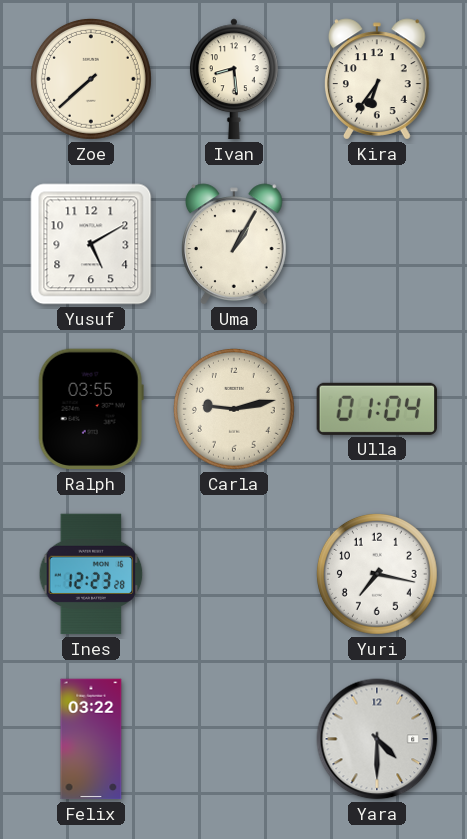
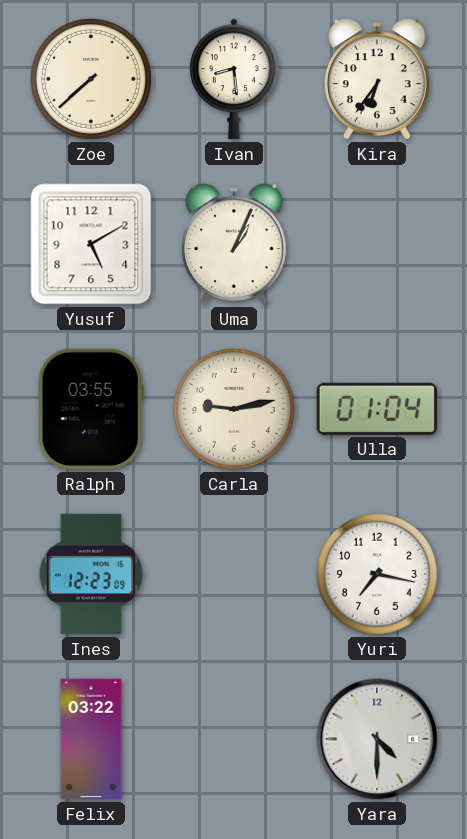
Uma: 1:05 -> 1:04 (235, 244)
Ines: 12:23:28 -> 12:23:09 (91, 574)
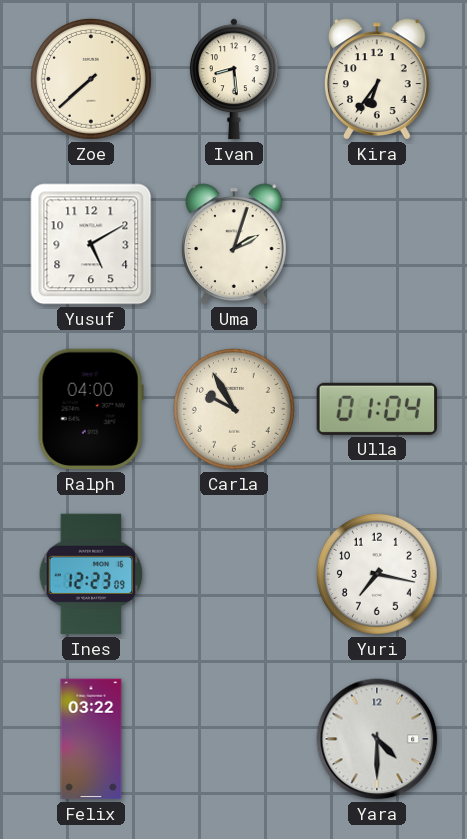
Uma: 1:04 -> 2:03 (235, 244)
Ralph: 03:55 -> 04:00 (91, 409)
Carla: 9:13 -> 9:55 (234, 409)
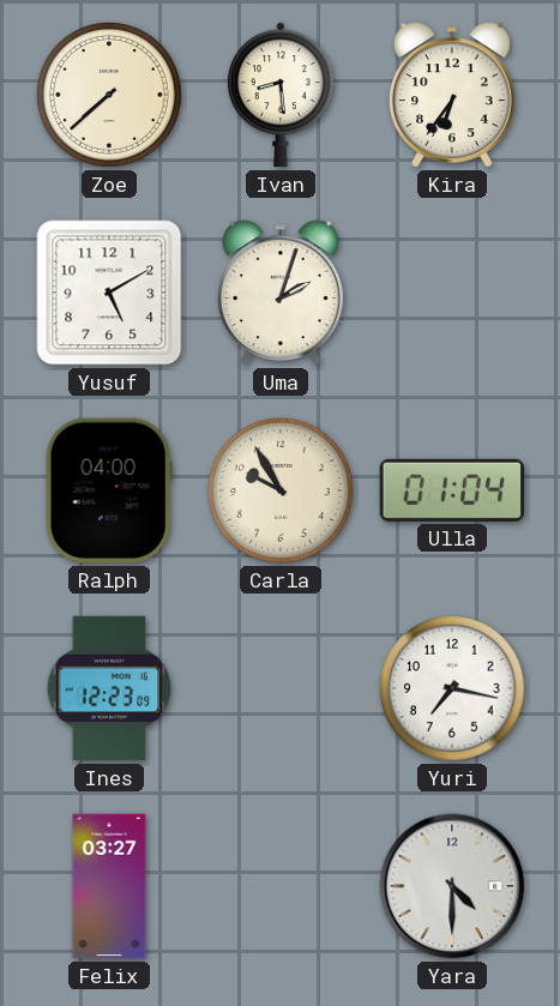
Felix: 03:22 -> 03:27 (109, 886)
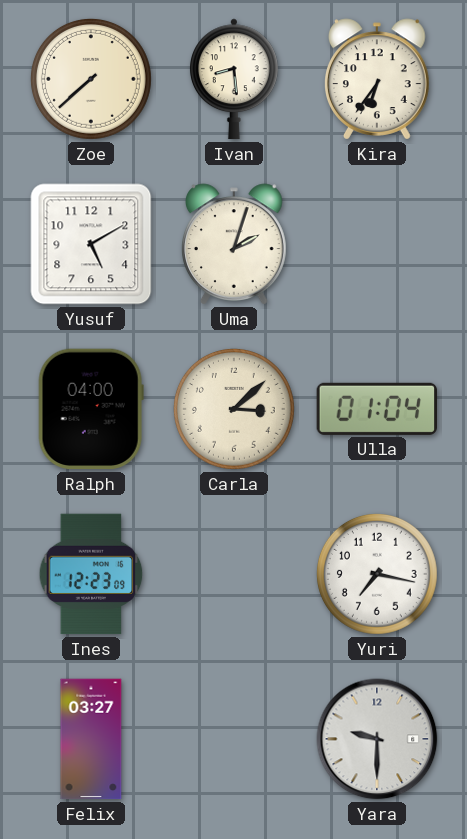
Carla: 9:55 -> 3:08 (234, 409)
Yara: 4:30 -> 9:30 (377, 739)
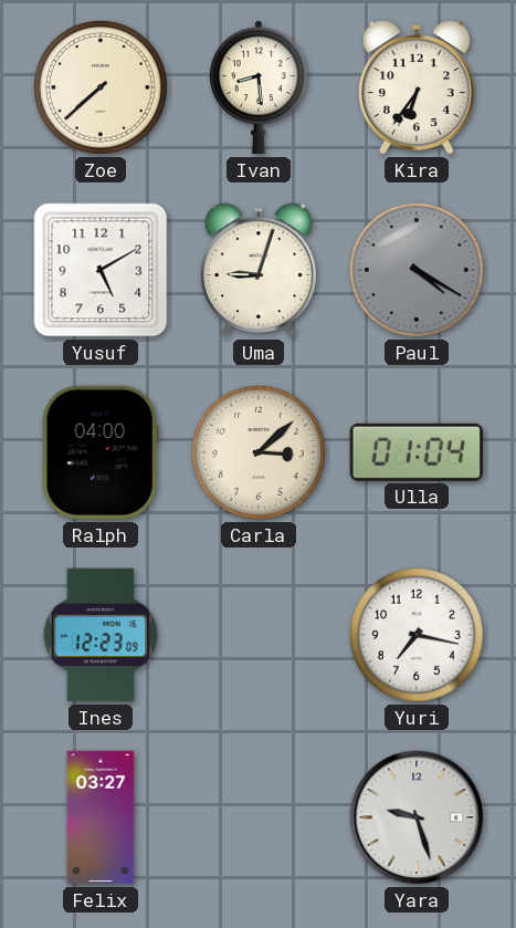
Uma: 2:03 -> 9:03 (260, 270)
Paul: none -> 4:20 (417, 270)
Yara: 9:30 -> 9:27 (417, 817)
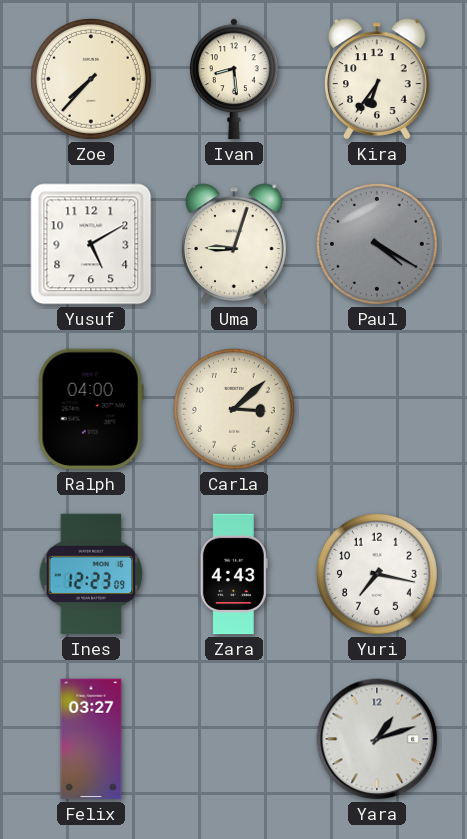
Zoe: 7:38 -> 7:37 (91, 79)
Ulla: 01:04 -> none (415, 452)
Zara: none -> 4:43 (234, 574)
Yara: 9:27 -> 1:12 (377, 739)
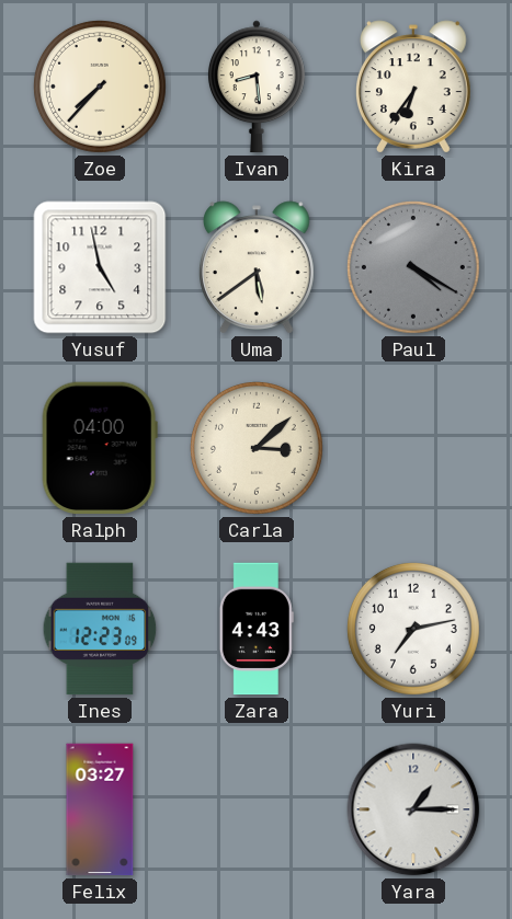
Yusuf: 5:10 -> 4:58 (100, 267)
Uma: 9:03 -> 5:39 (258, 267)
Yuri: 7:17 -> 7:13 (413, 629)
Yara: 1:12 -> 1:15 (413, 809)
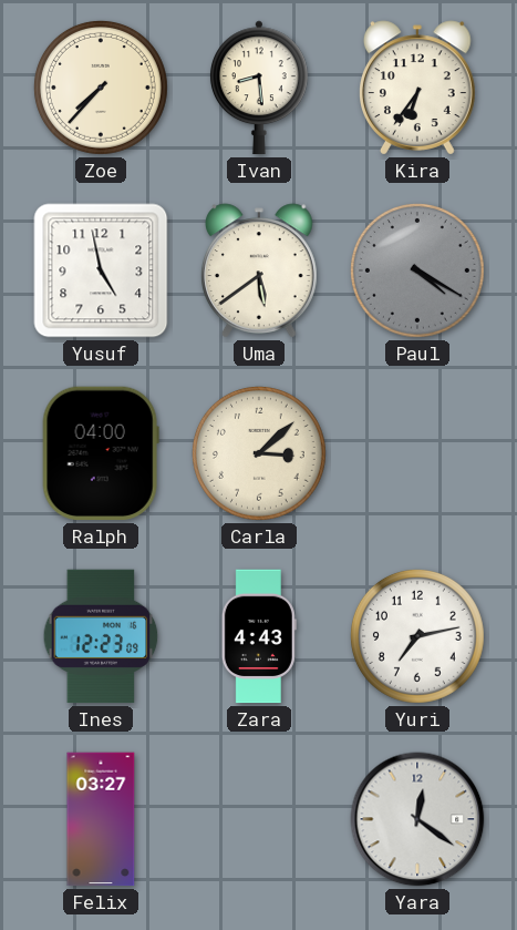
Yara: 1:15 -> 12:21 (417, 819)
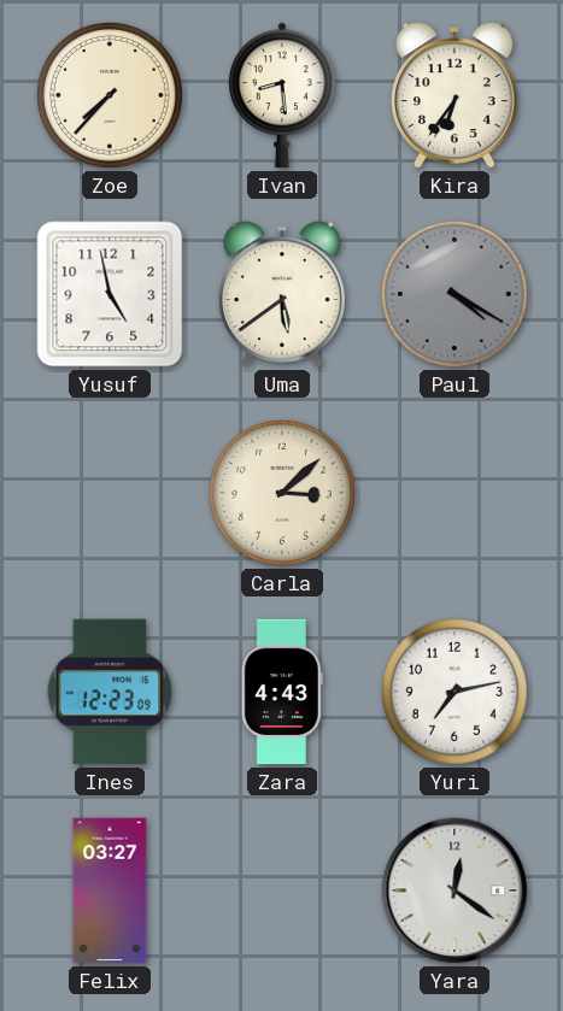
Ralph: 04:00 -> none (101, 453)
